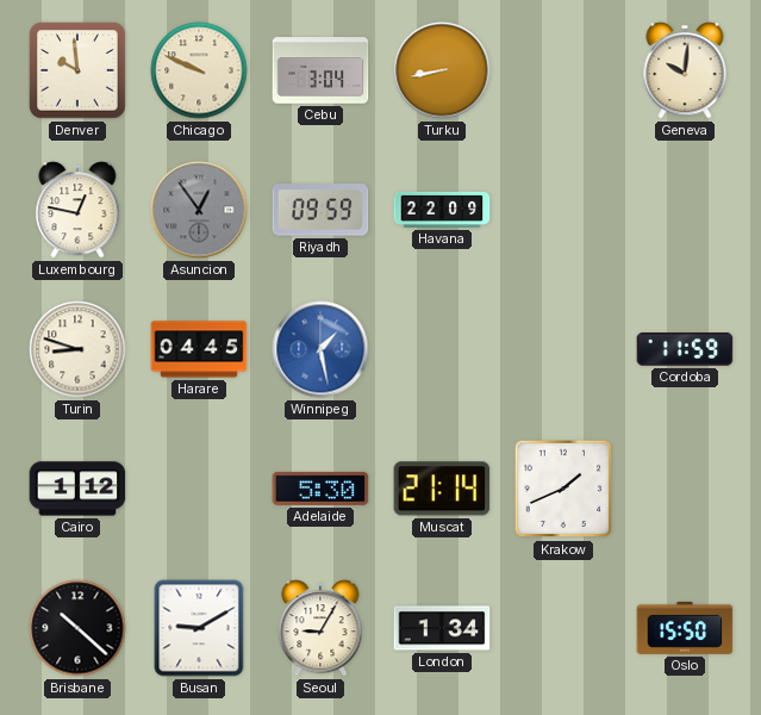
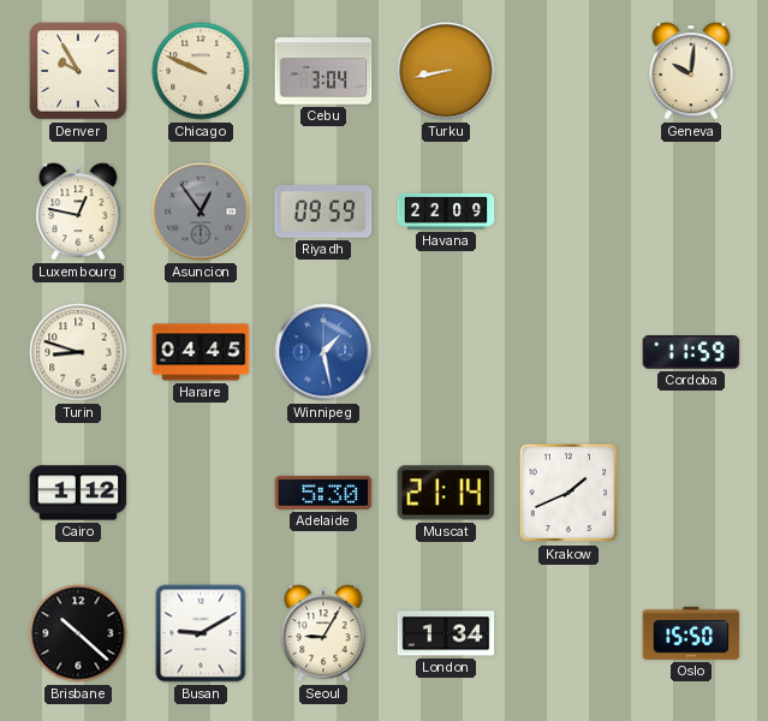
Denver: 9:59 -> 9:55 (78, 71)
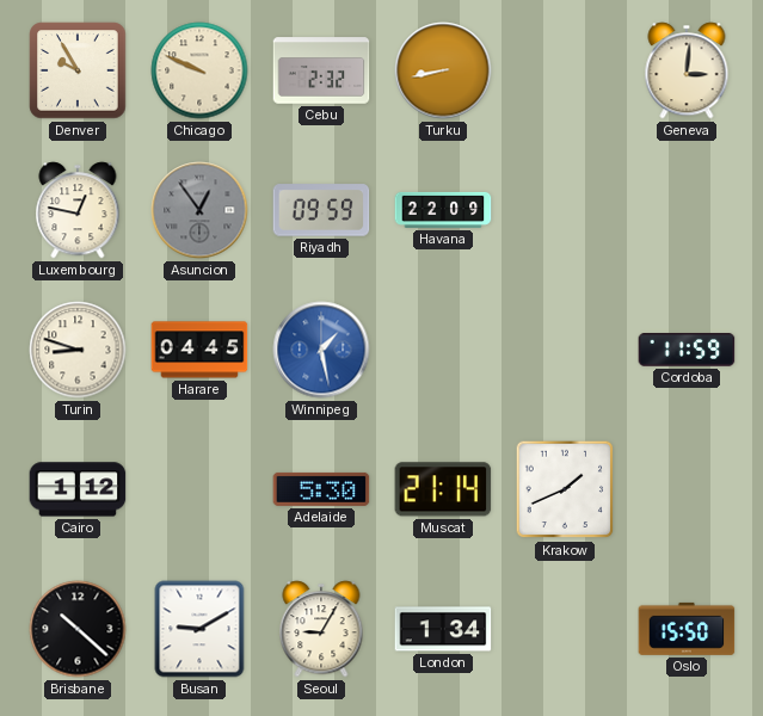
Cebu: 3:04 -> 2:32 (321, 70)
Geneva: 10:01 -> 3:01 (687, 70)
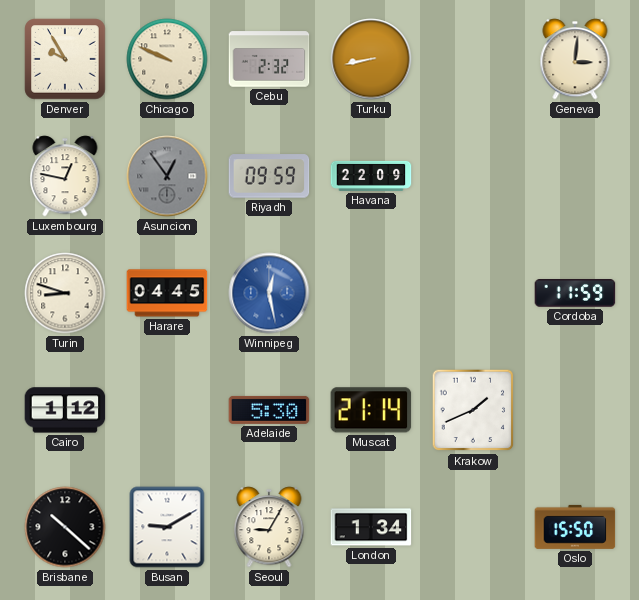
Winnipeg: 1:28 -> 12:28 (269, 293)
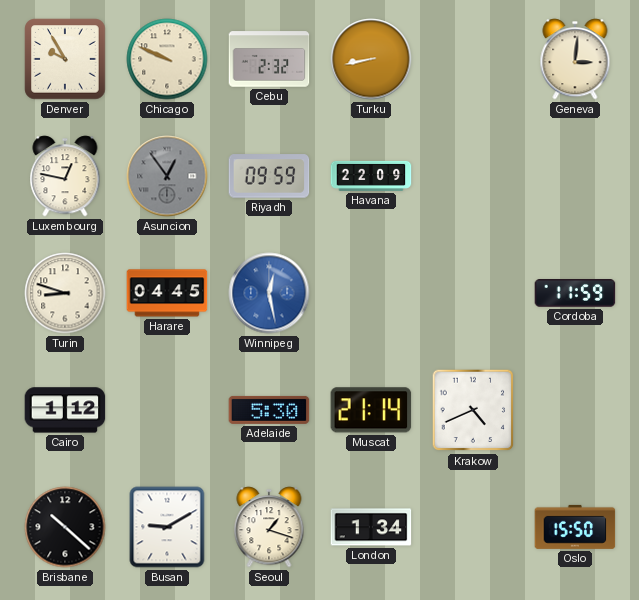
Krakow: 1:41 -> 4:41 (473, 410)
Seoul: 9:05 -> 1:18 (269, 527)
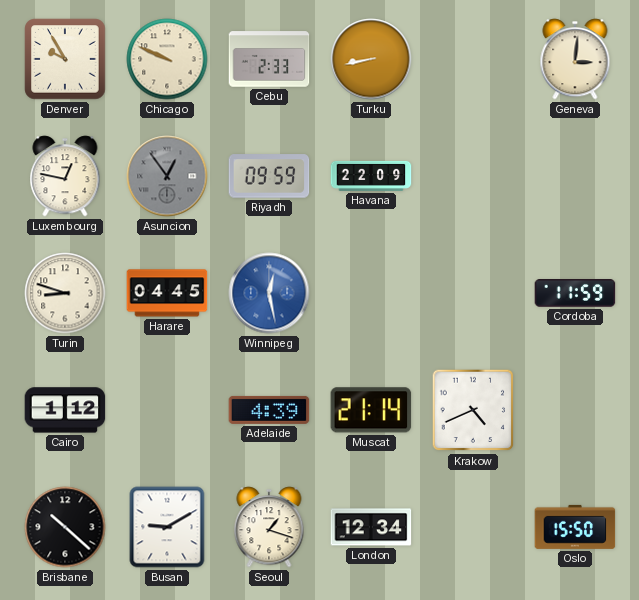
Cebu: 2:32 -> 2:33 (269, 59)
Adelaide: 5:30 -> 4:39 (269, 410)
London: 1:34 -> 12:34 (371, 527)
